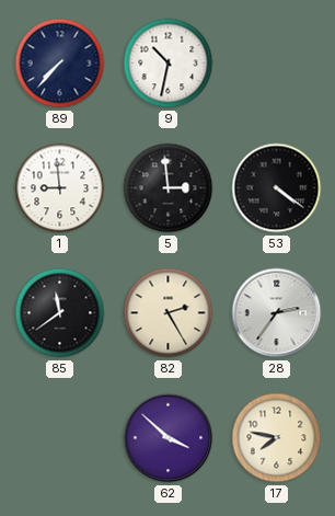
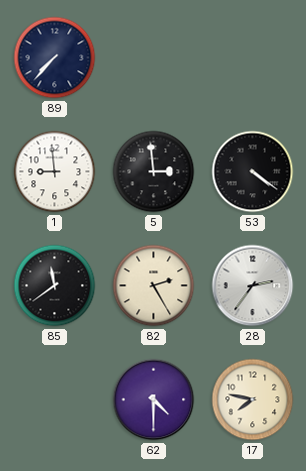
9: 10:32 -> none (169, 64)
62: 3:52 -> 4:30 (154, 400)
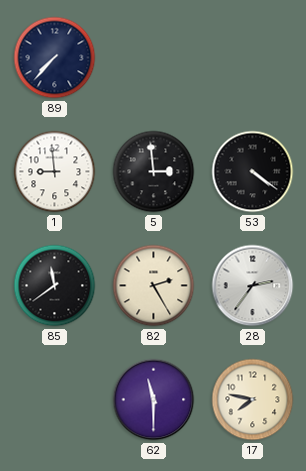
62: 4:30 -> 11:30 (154, 400)
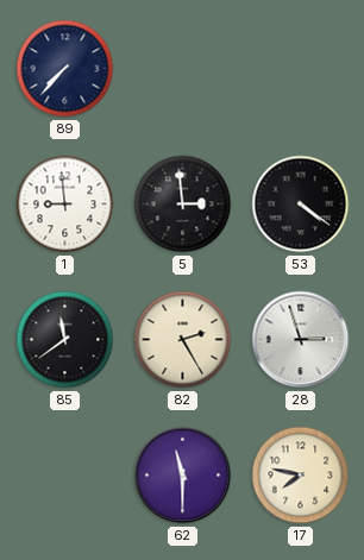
28: 2:36 -> 2:57 (301, 340)
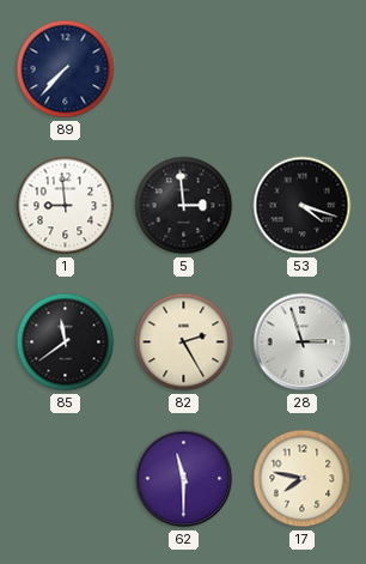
53: 4:21 -> 4:18 (303, 206)
